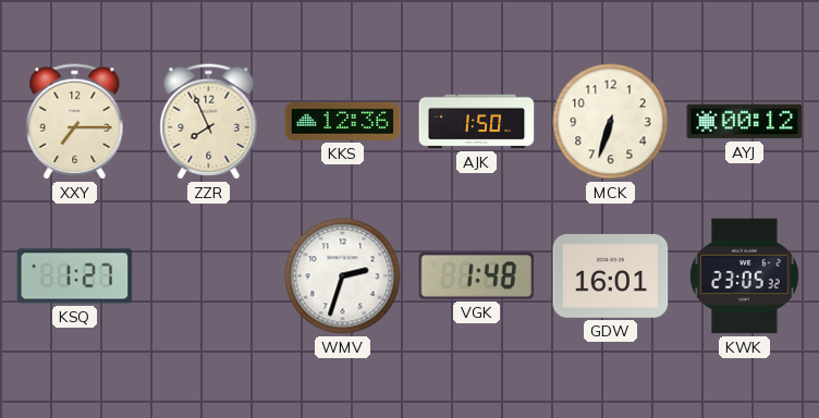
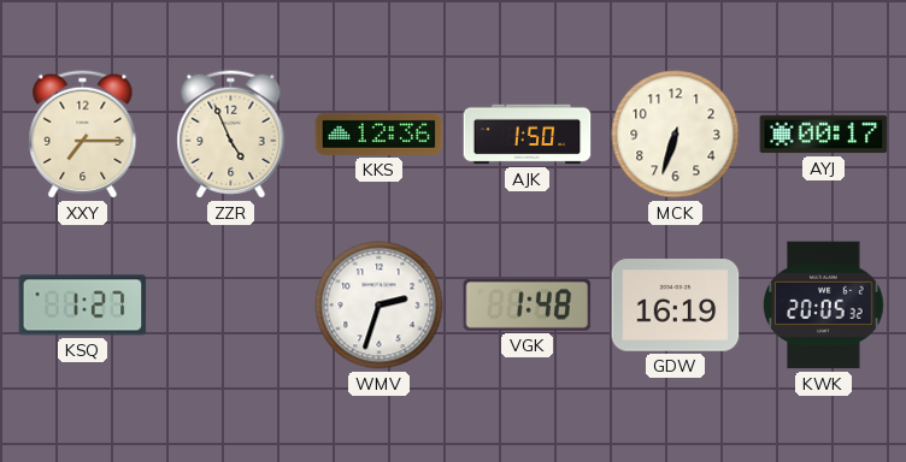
ZZR: 7:56 -> 4:56 (231, 135)
AYJ: 00:12 -> 00:17 (824, 135)
GDW: 16:01 -> 16:19 (676, 306)
KWK: 23:05 -> 20:05 (824, 306)
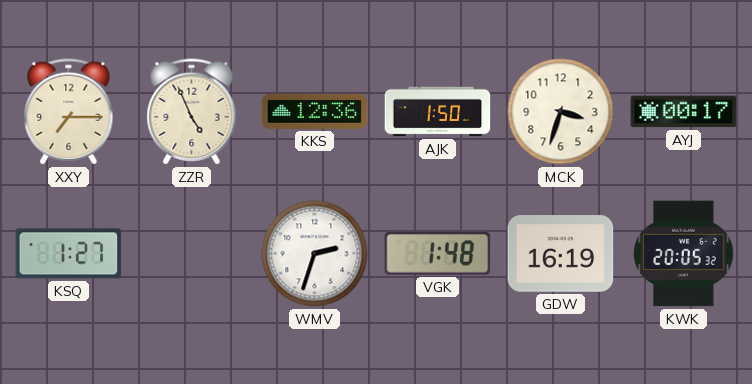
MCK: 6:33 -> 3:33 (561, 112)
